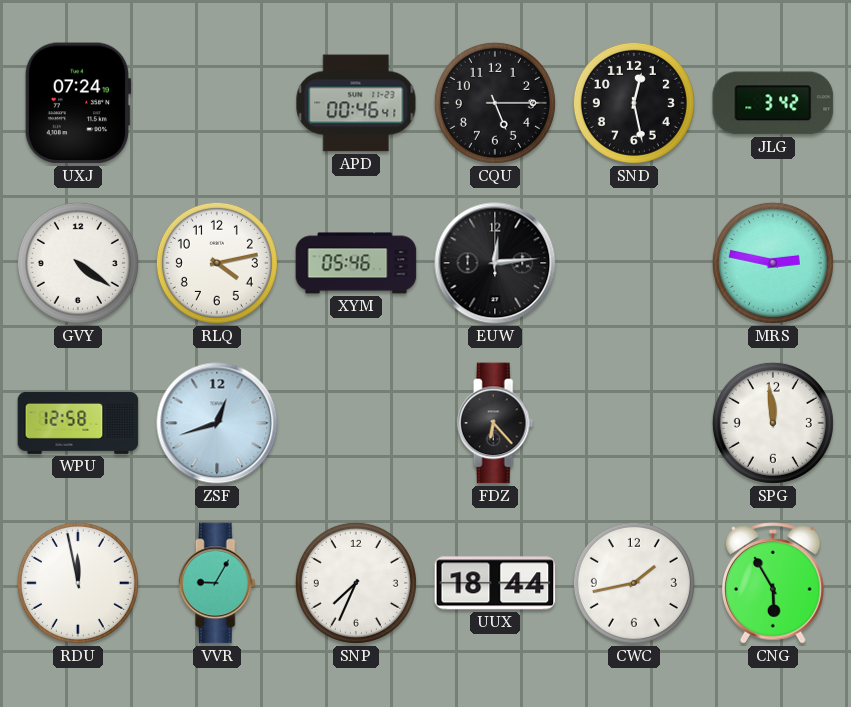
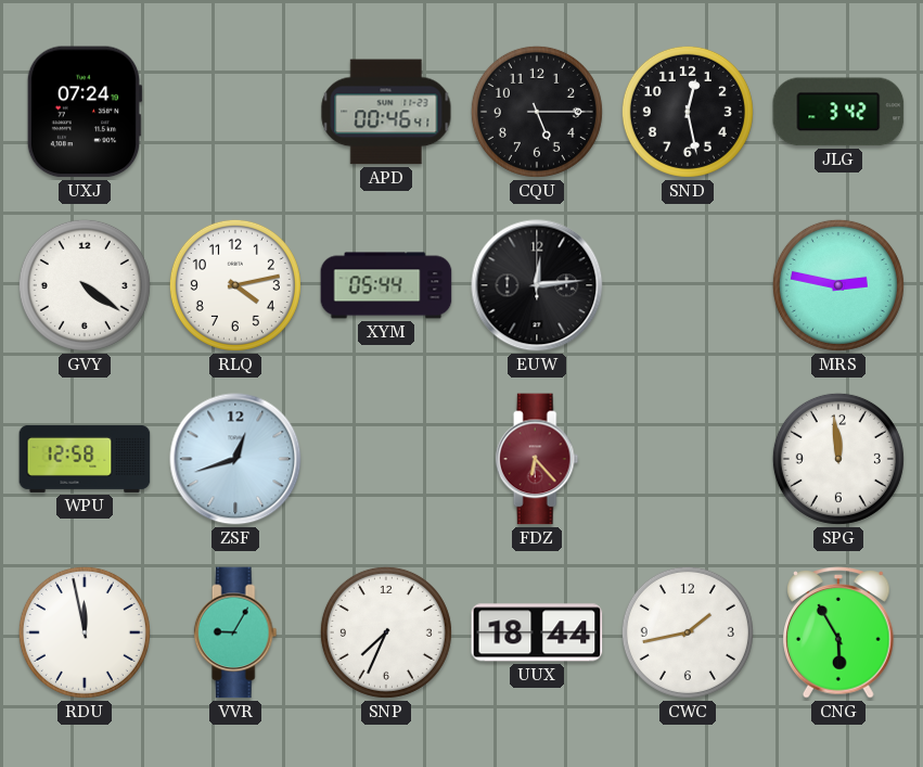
XYM: 05:46 -> 05:44 (386, 285)
FDZ dial: black -> burgundy (537, 459)
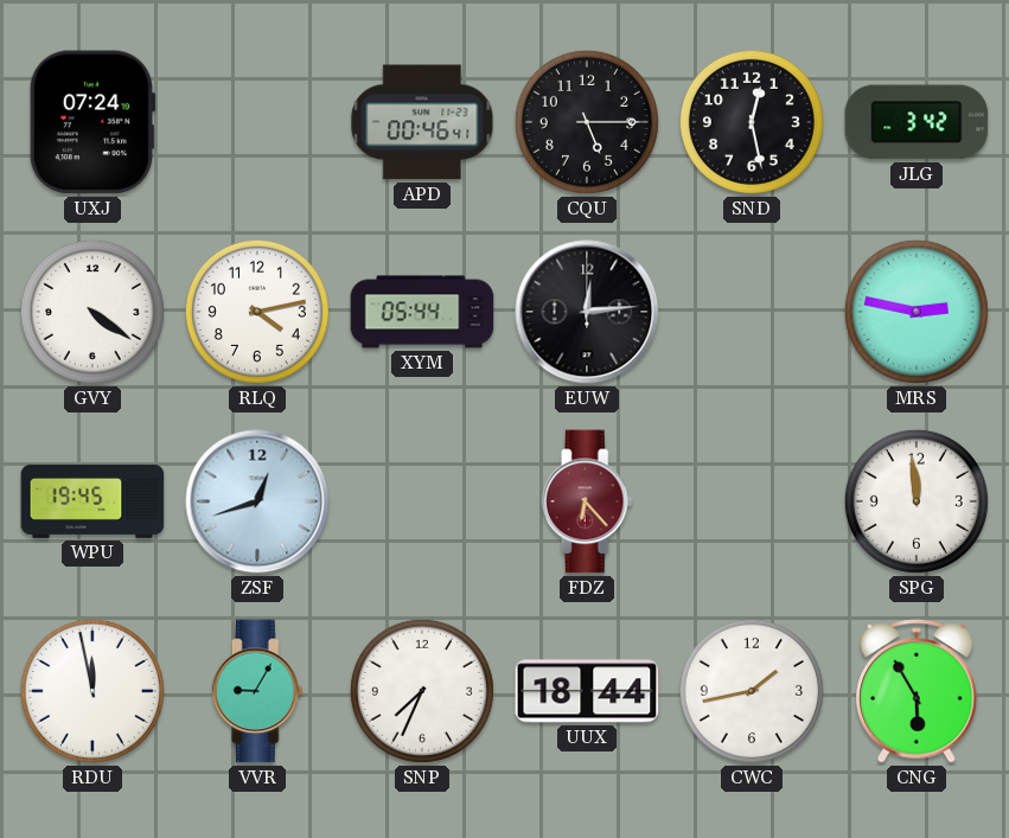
WPU: 12:58 -> 19:45 (92, 501)
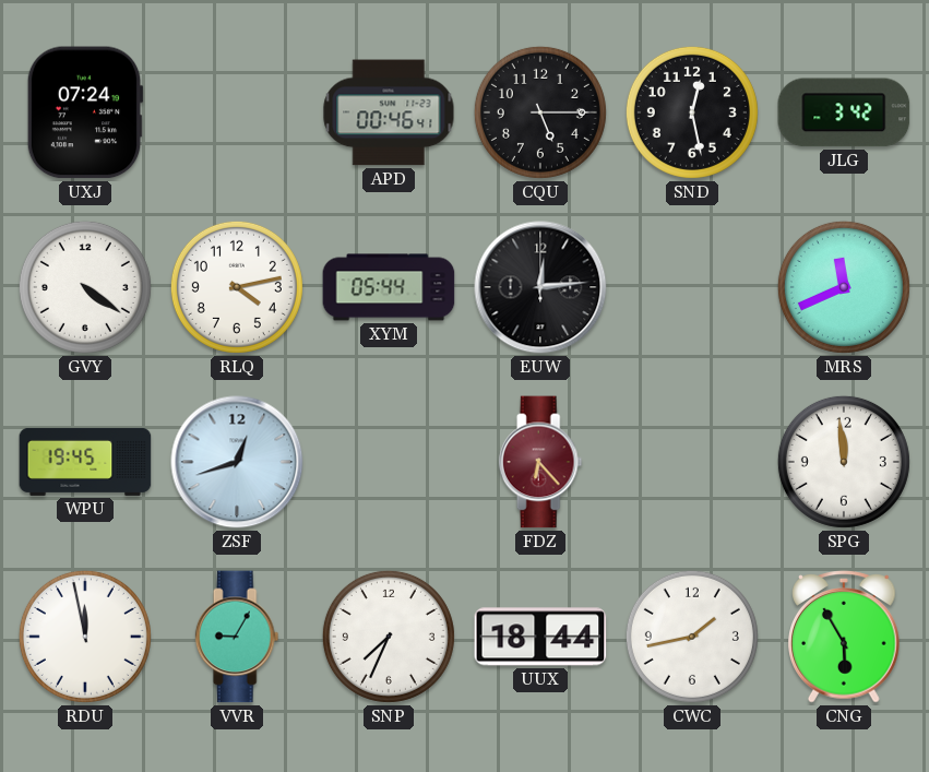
MRS: 2:47 -> 11:41 (844, 287)
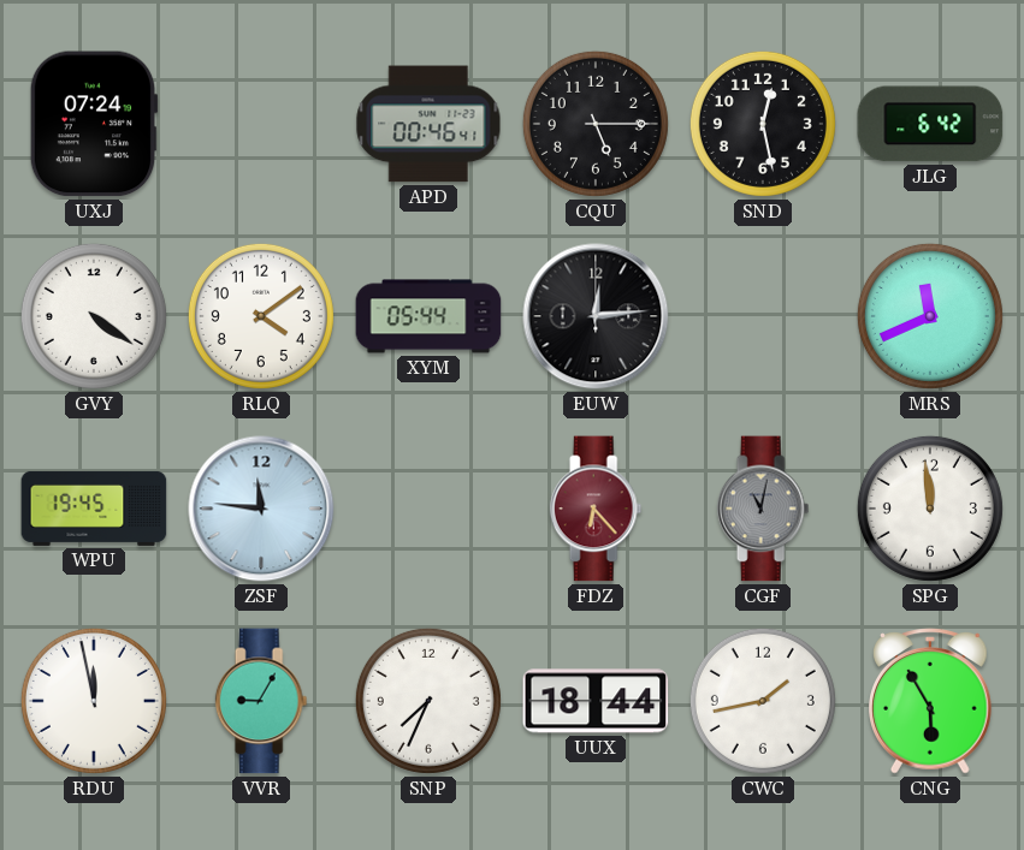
JLG: 3:42 -> 6:42 (930, 124)
RLQ: 4:13 -> 4:09 (261, 316)
ZSF: 12:42 -> 11:46 (261, 509)
CGF: none -> 11:02 (763, 509)
